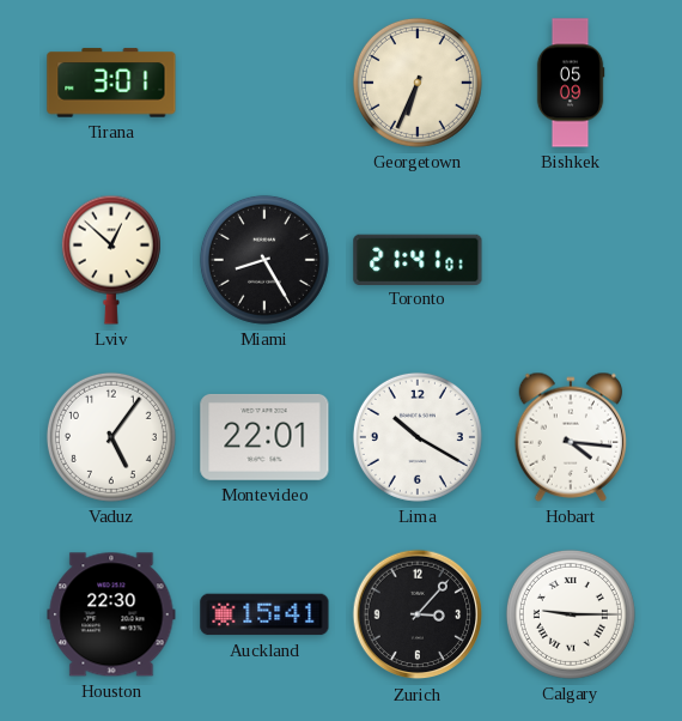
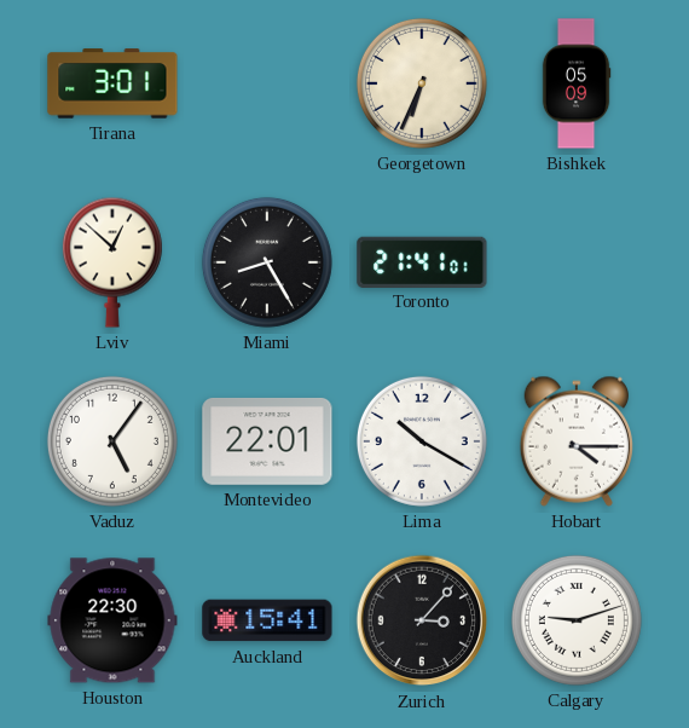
Hobart: 4:16 -> 4:15 (577, 441)
Calgary: 9:15 -> 9:12 (577, 620)
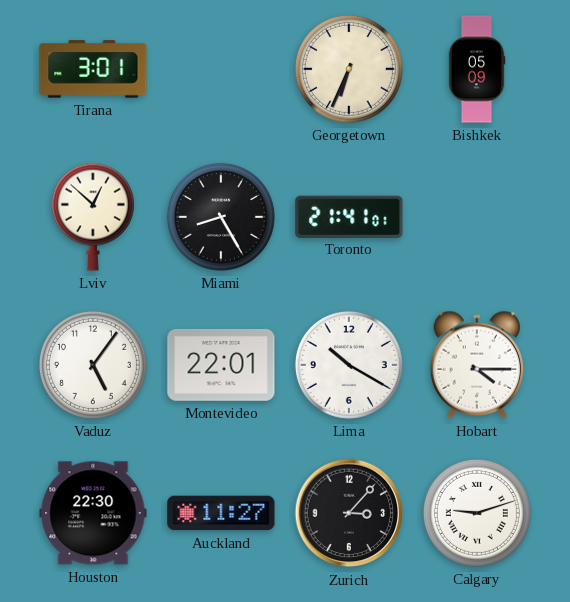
Auckland: 15:41 -> 11:27 (221, 513)
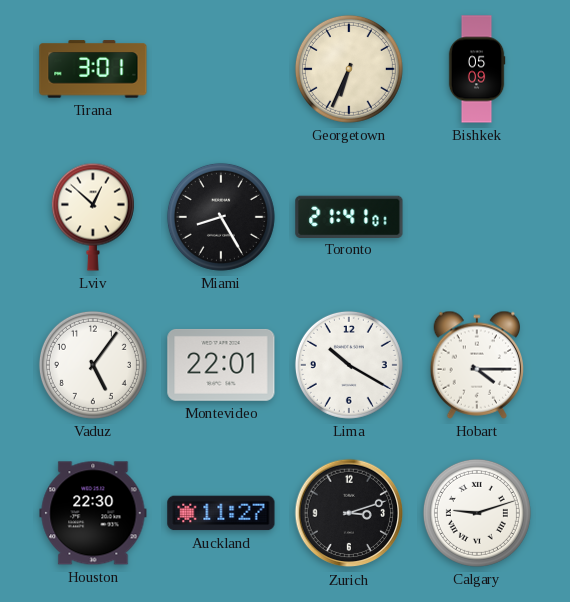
Zurich: 3:07 -> 3:12 (349, 513)
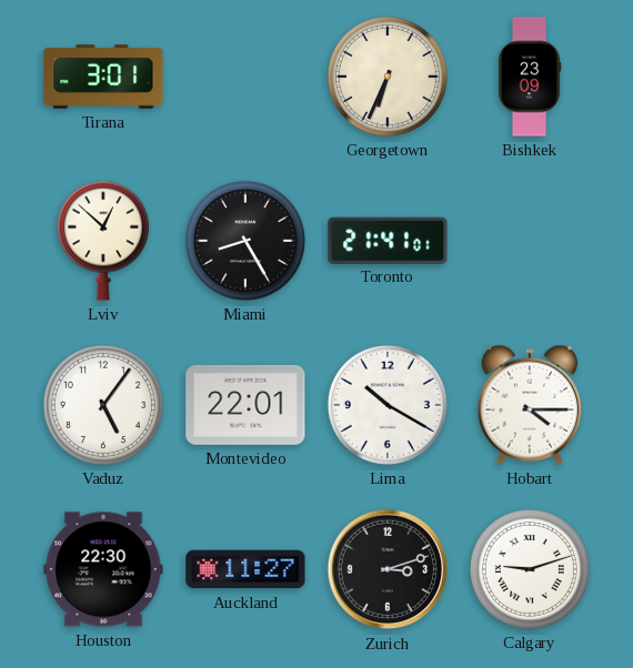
Bishkek: 05:09 -> 23:09 (530, 77)
